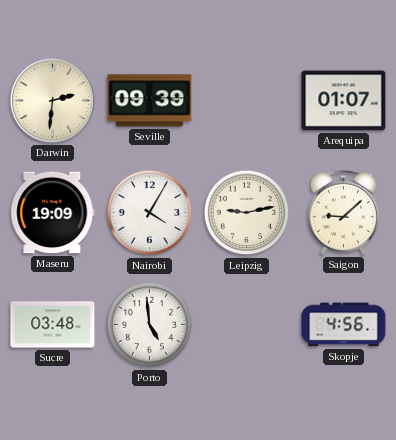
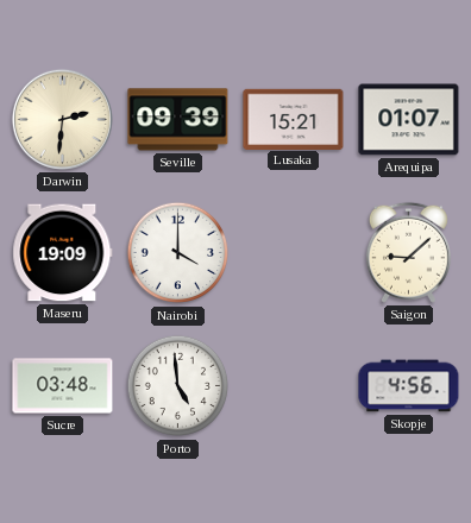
Lusaka: none -> 15:21 (294, 119)
Nairobi: 4:05 -> 4:00 (178, 253)
Leipzig: 9:13 -> none (247, 213)
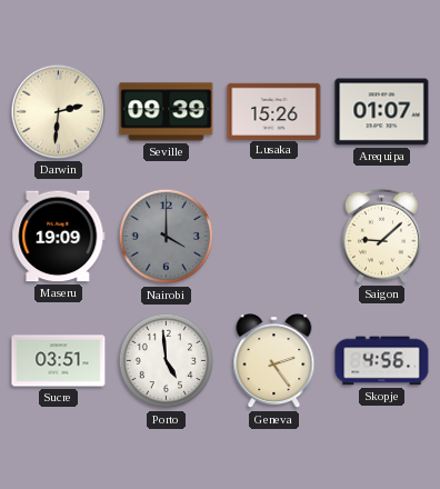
Lusaka: 15:21 -> 15:26 (274, 111)
Nairobi dial: white -> grey (167, 237)
Sucre: 03:48 -> 03:51 (59, 361)
Geneva: none -> 2:24 (274, 361)
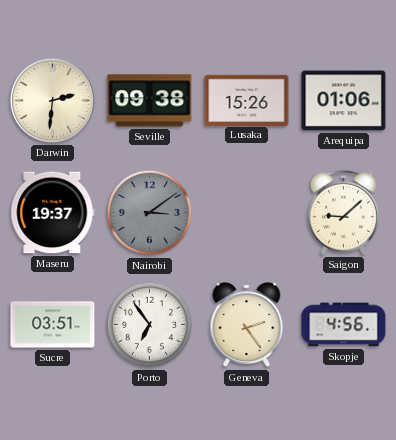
Seville: 09:39 -> 09:38 (150, 101)
Arequipa: 01:07 -> 01:06 (344, 101)
Maseru: 19:09 -> 19:37 (53, 213)
Nairobi: 4:00 -> 3:09 (150, 213)
Porto: 4:59 -> 6:54 (150, 325)
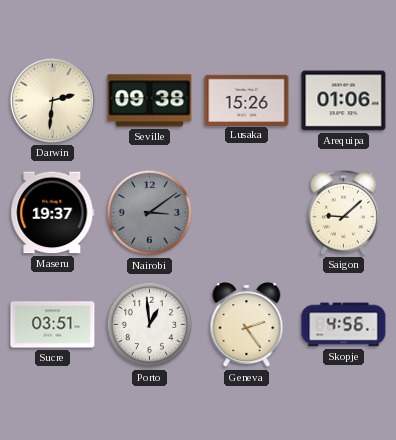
Porto: 6:54 -> 12:59 (150, 325)
